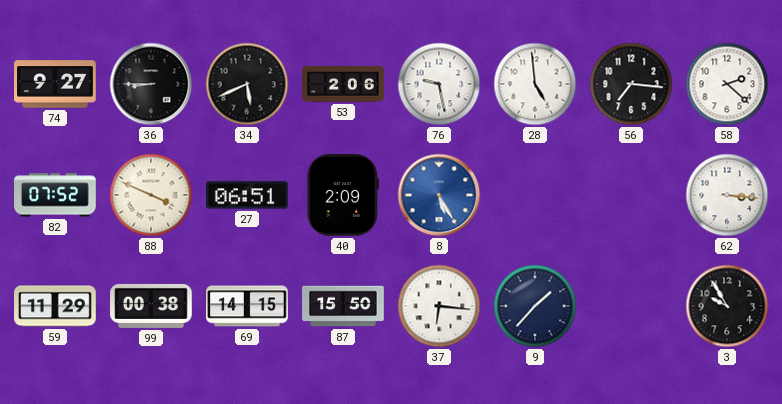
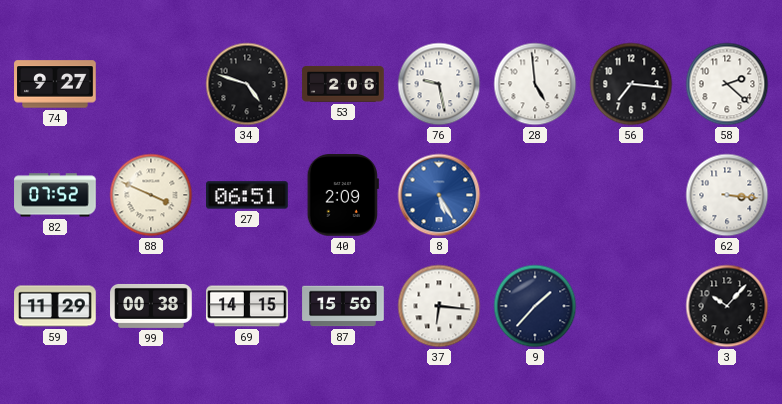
36: 8:45 -> none (151, 84)
34: 5:41 -> 4:48 (247, 84)
3: 9:55 -> 10:07 (727, 306)
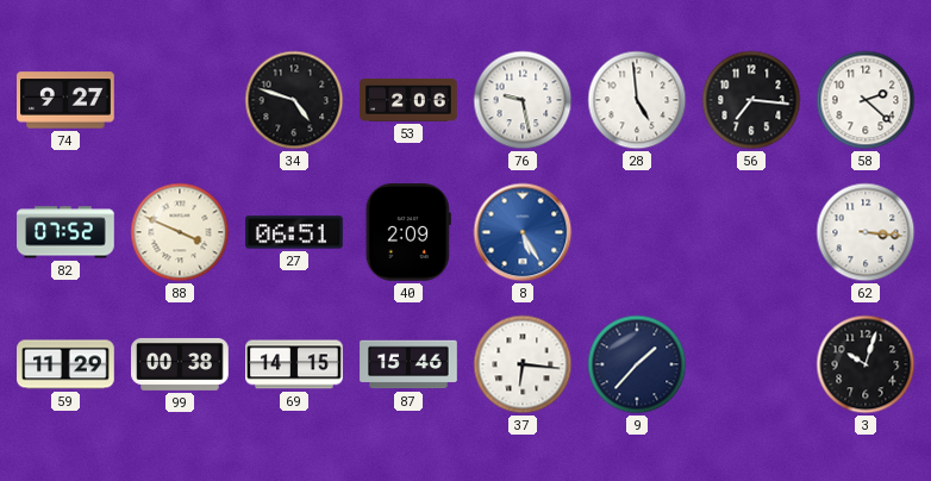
87: 15:50 -> 15:46 (408, 364)
3: 10:07 -> 10:03 (866, 364)
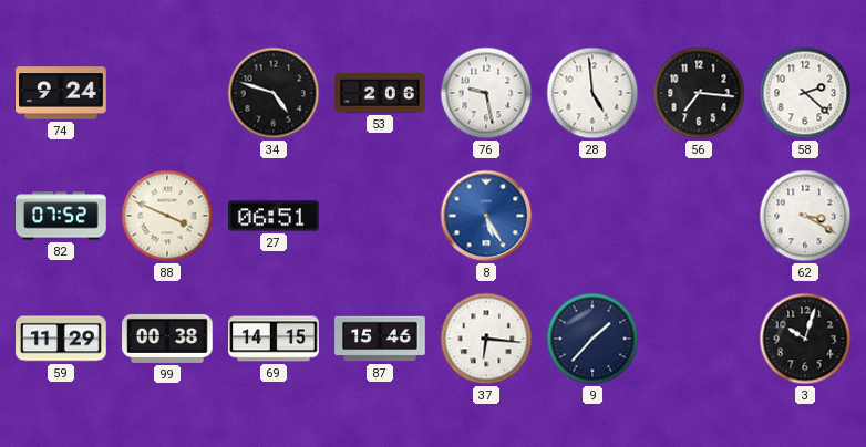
74: 9:27 -> 9:24 (61, 93)
40: 2:09 -> none (408, 233)
62: 3:16 -> 3:20 (805, 216)
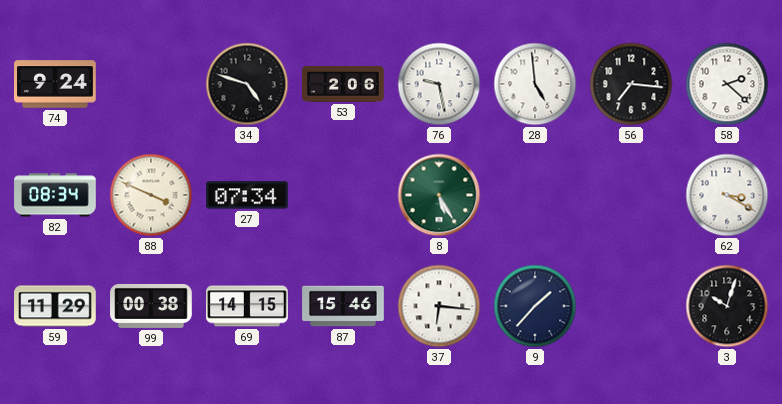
82: 07:52 -> 08:34 (55, 195)
27: 06:51 -> 07:34 (247, 195)
8 dial: blue -> green (439, 195)
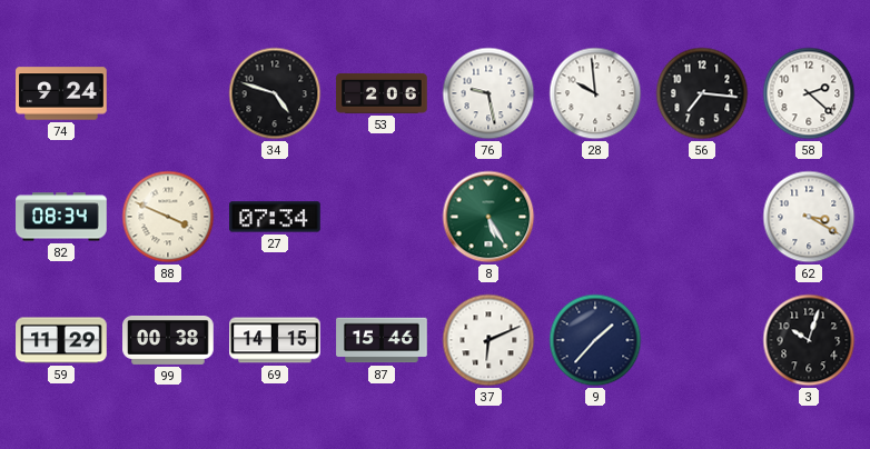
28: 4:59 -> 9:59 (595, 93)
37: 6:16 -> 6:11 (488, 340)
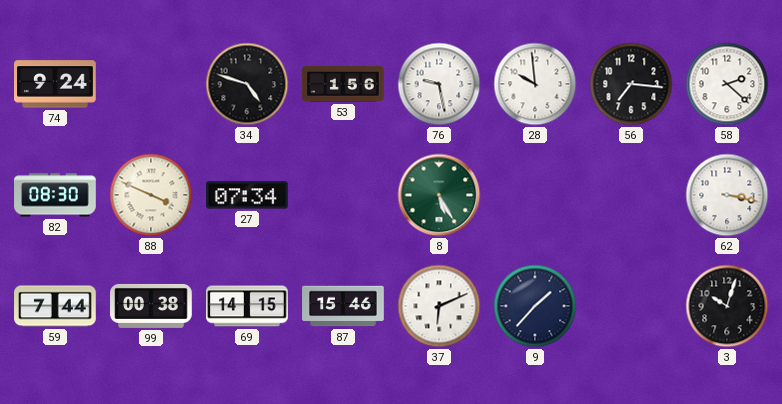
53: 2:06 -> 1:56 (343, 84)
82: 08:34 -> 08:30 (55, 195)
62: 3:20 -> 3:17 (727, 195)
59: 11:29 -> 7:44 (55, 306)
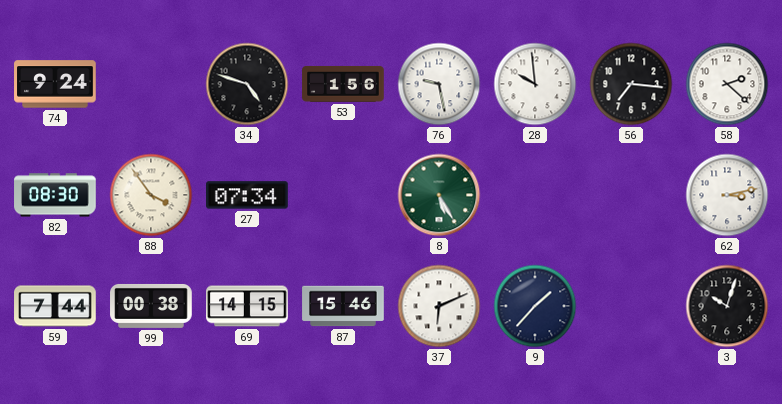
88: 3:49 -> 3:54 (151, 195)
62: 3:17 -> 3:13 (727, 195)
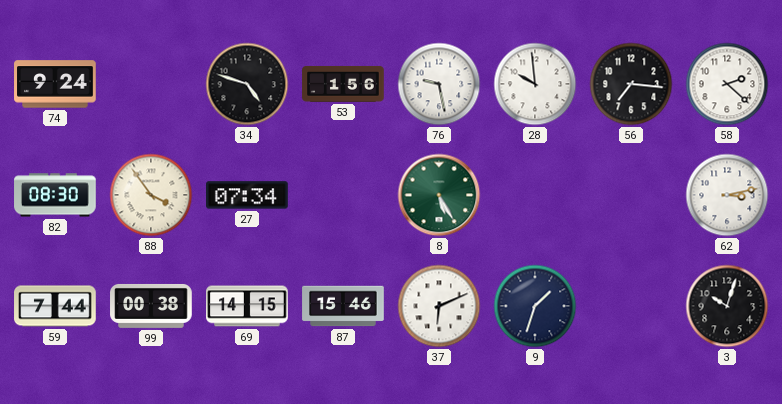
9: 1:37 -> 1:33 (535, 306)
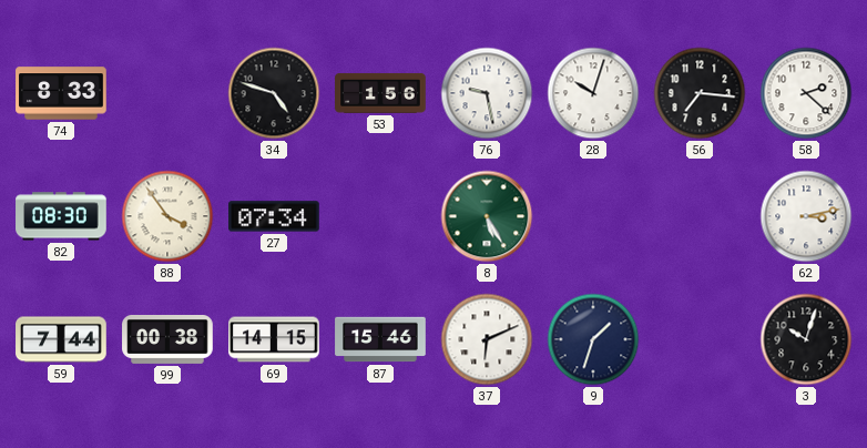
74: 9:24 -> 8:33 (61, 93)
28: 9:59 -> 10:03 (593, 93)
